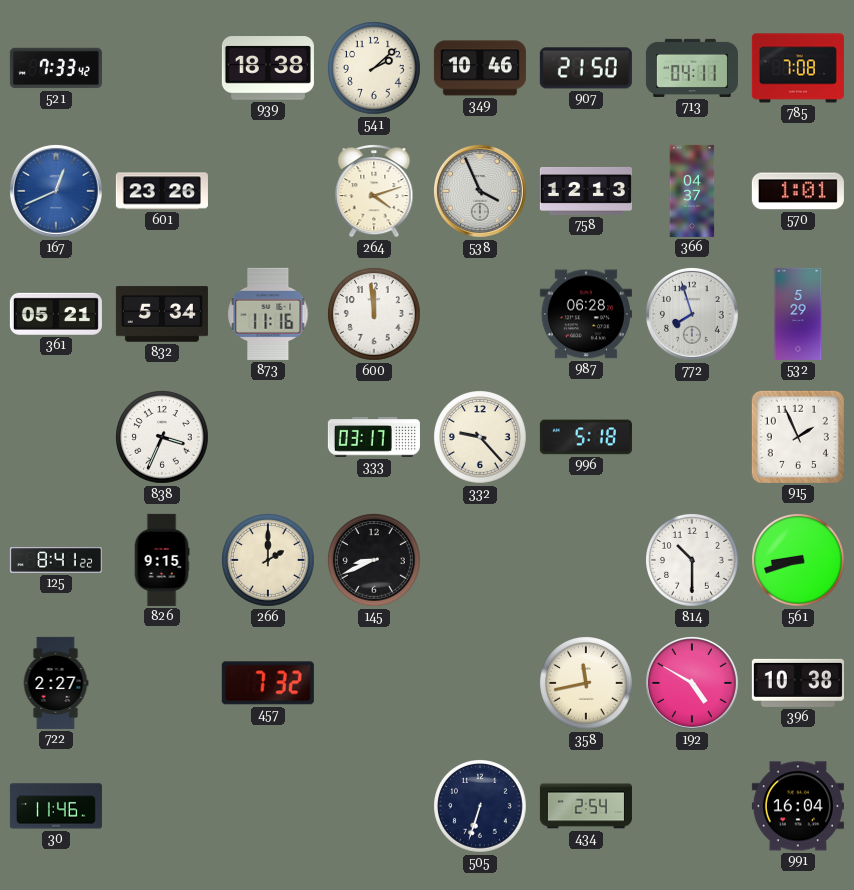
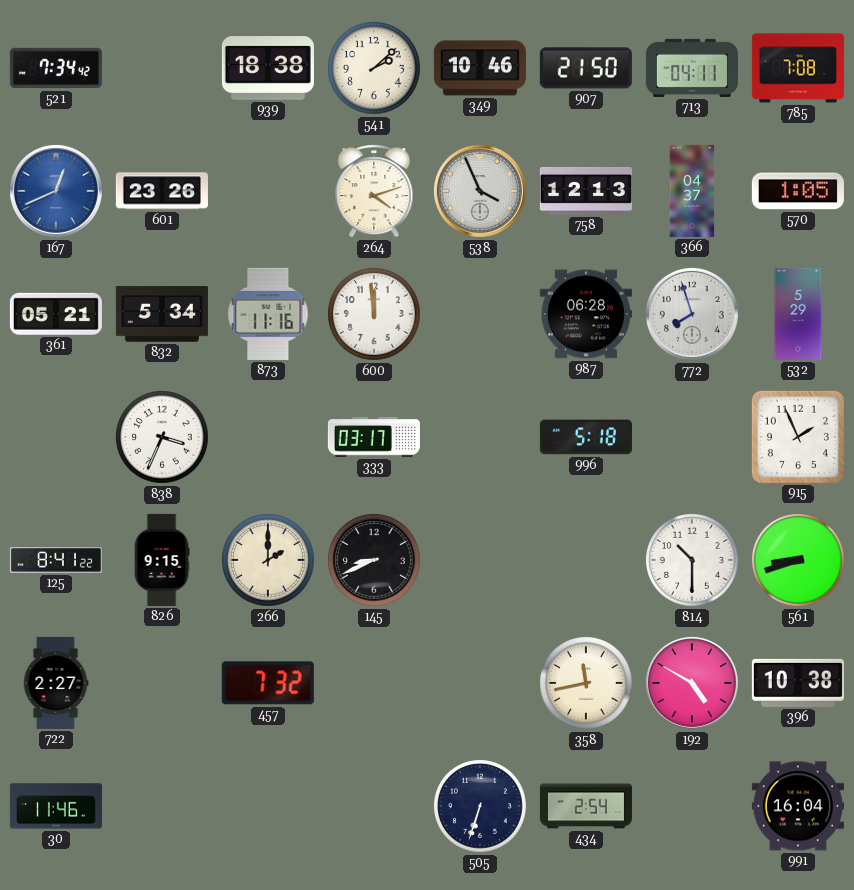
521: 7:33 -> 7:34 (56, 68)
570: 1:01 -> 1:05 (798, 191)
332: 9:23 -> none (481, 438)
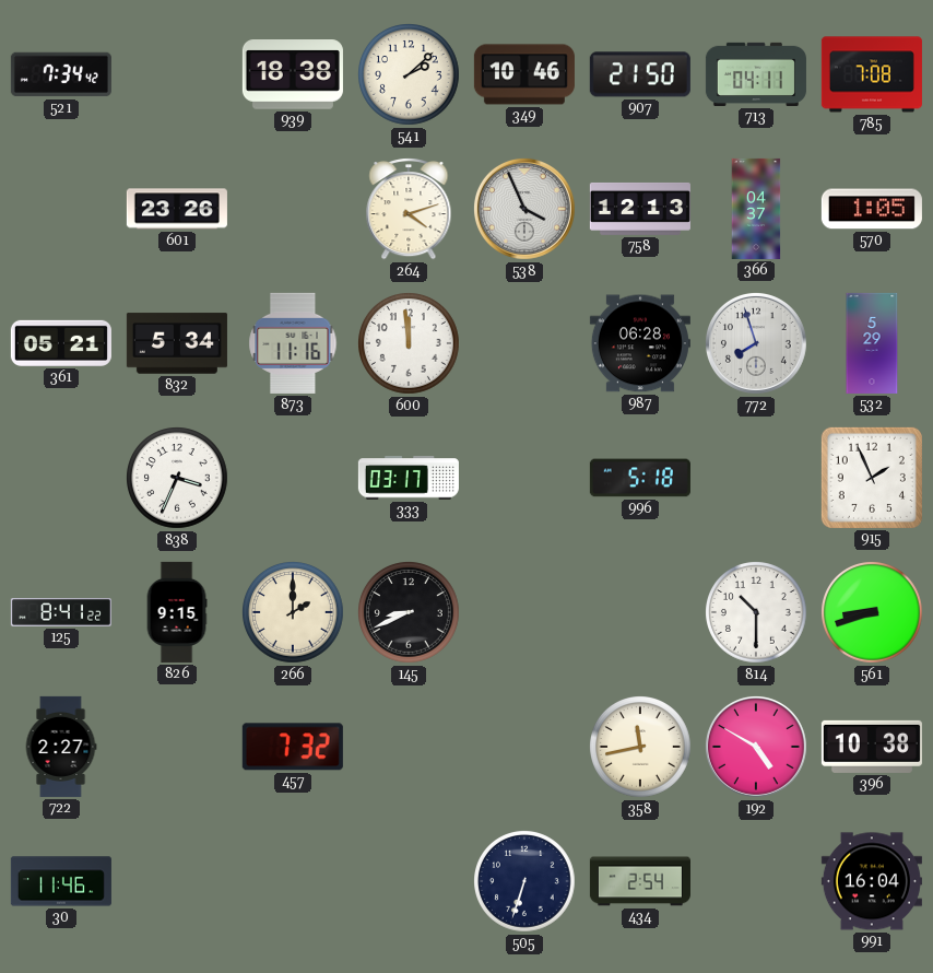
167: 12:41 -> none (56, 191)
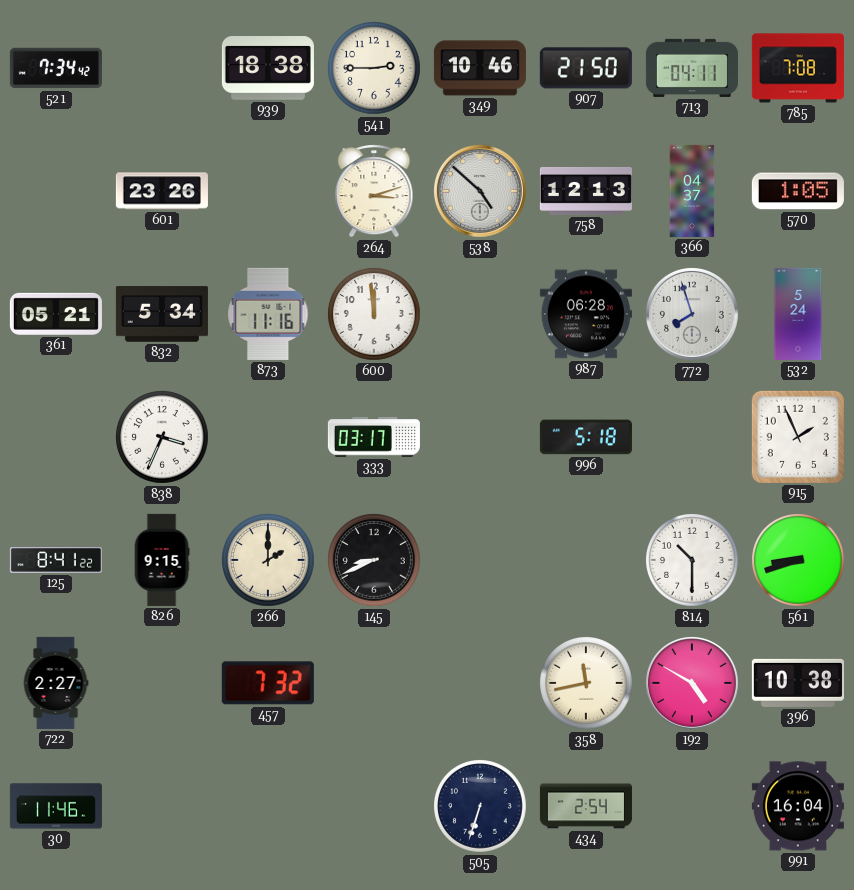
541: 2:08 -> 2:45 (375, 69)
264: 4:12 -> 3:12 (374, 192)
538: 3:56 -> 4:52 (480, 191)
532: 5:29 -> 5:24 (798, 314)
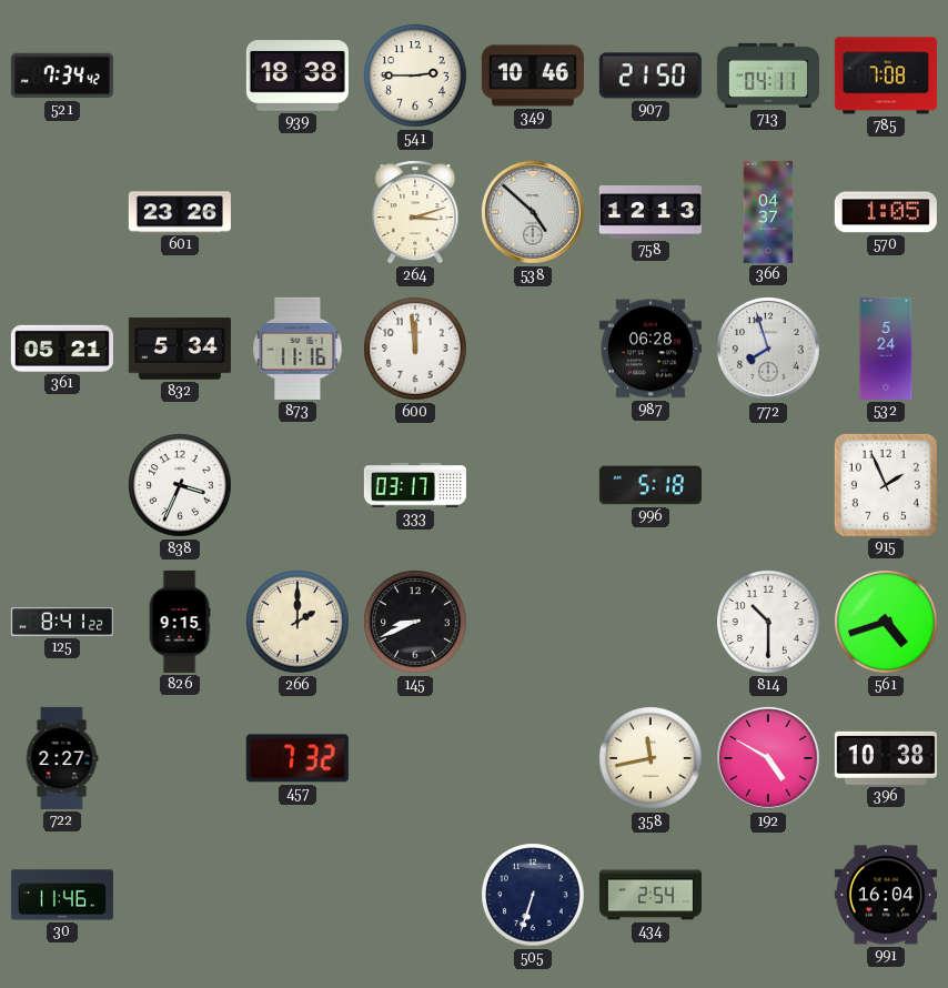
561: 8:42 -> 4:42 (887, 623)
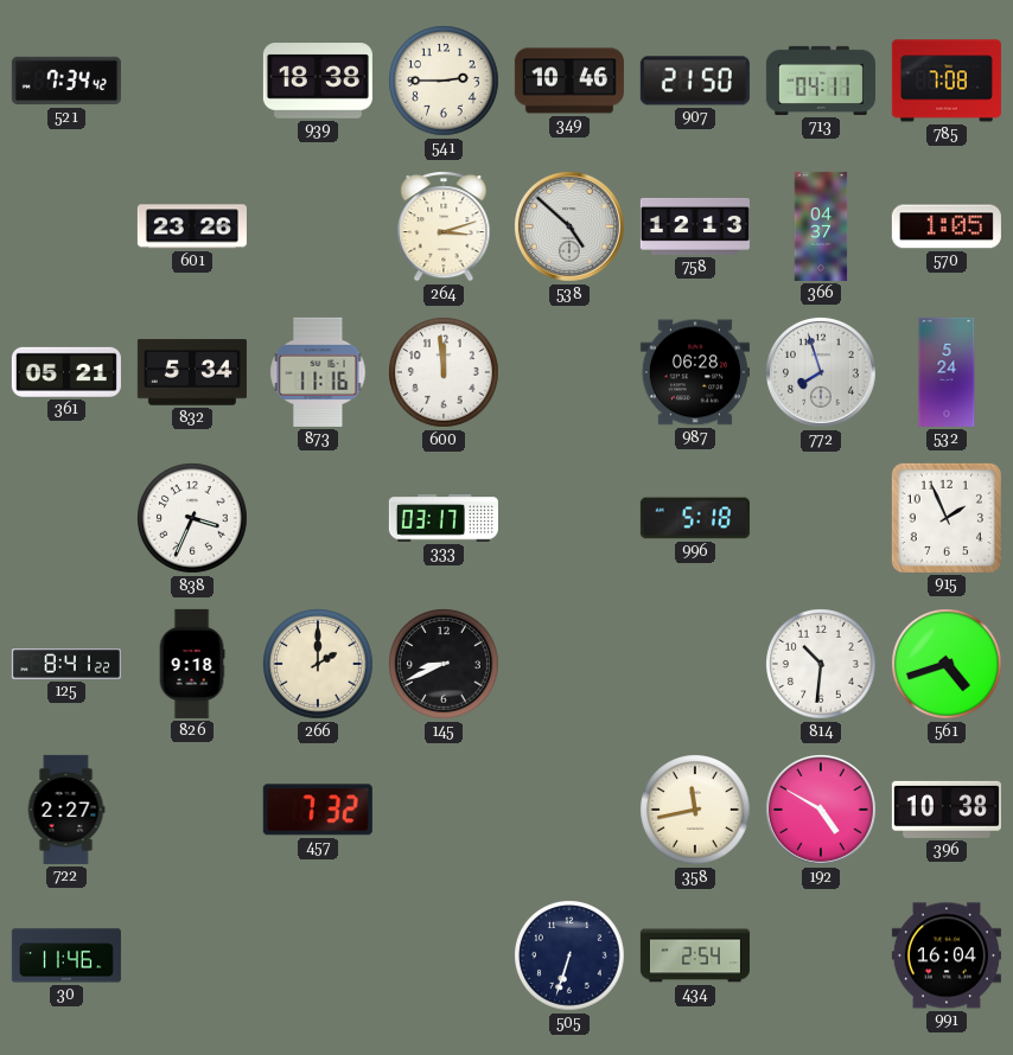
826: 9:15 -> 9:18 (192, 664)
814: 10:30 -> 10:31 (822, 665)
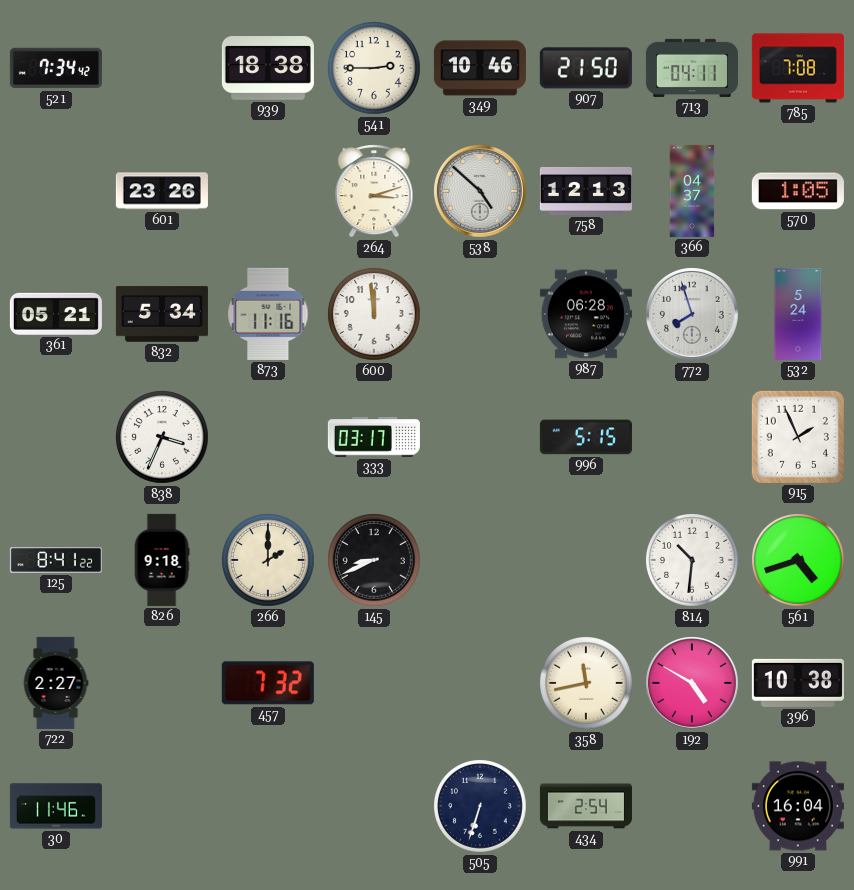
996: 5:18 -> 5:15 (586, 437)
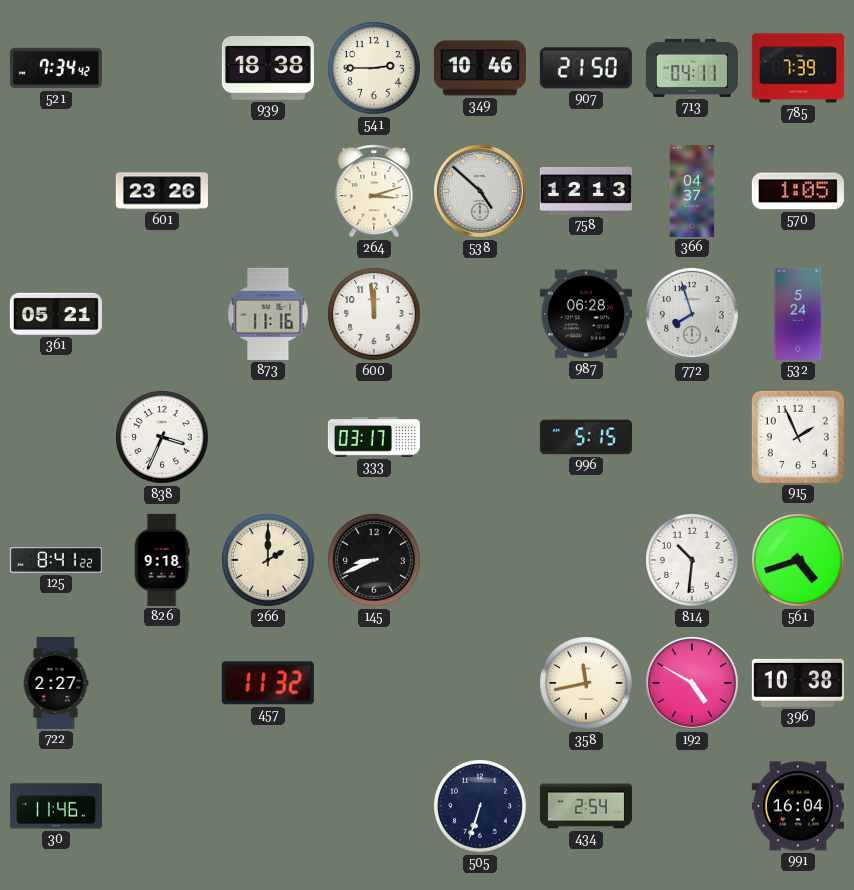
785: 7:08 -> 7:39 (798, 68)
832: 5:34 -> none (162, 314)
457: 7:32 -> 11:32 (268, 683)
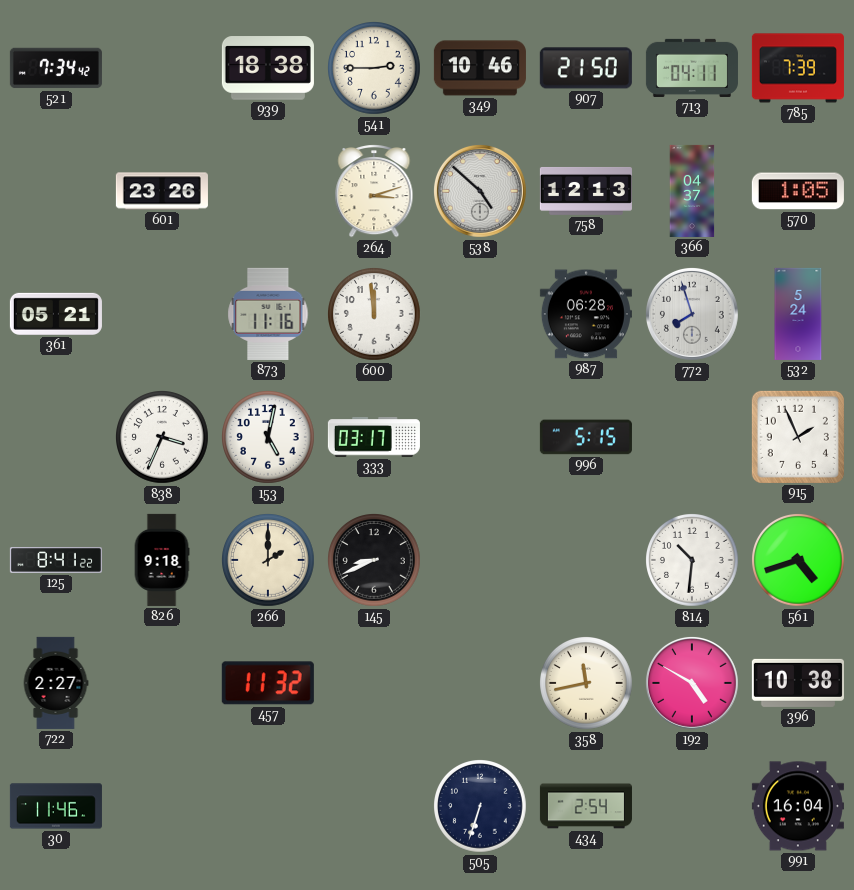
153: none -> 5:02 (269, 438)
